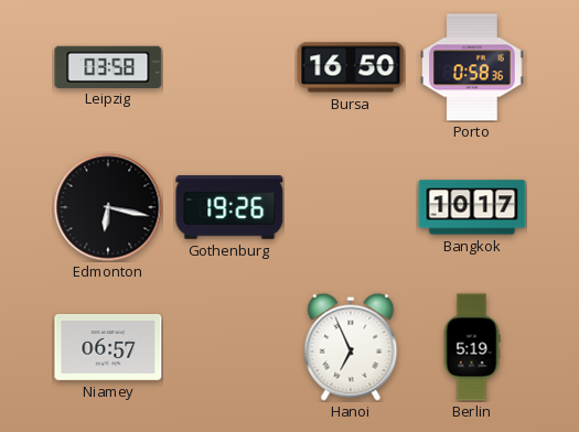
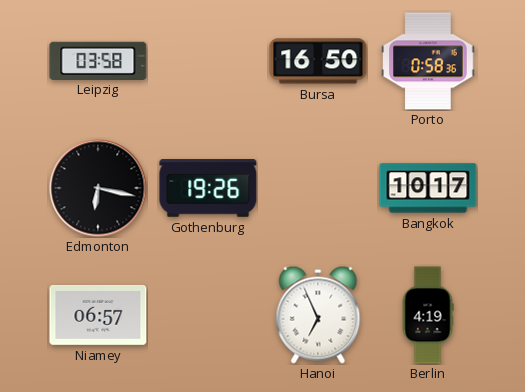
Berlin: 5:19 -> 4:19 (428, 315)
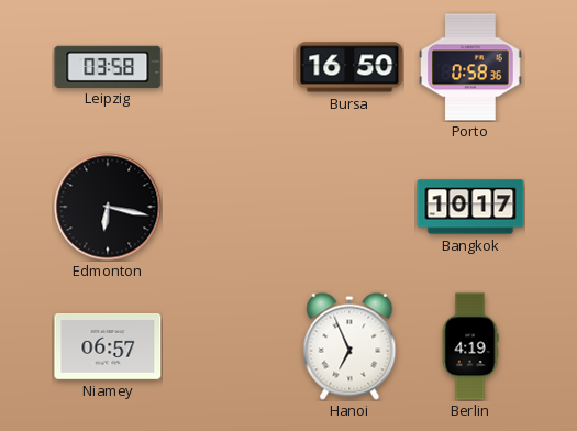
Gothenburg: 19:26 -> none (208, 188)
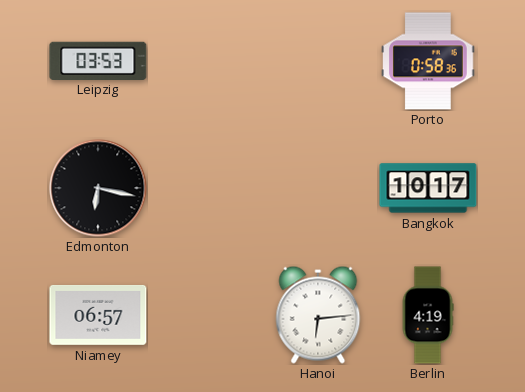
Leipzig: 03:58 -> 03:53 (98, 60)
Bursa: 16:50 -> none (349, 67)
Hanoi: 6:56 -> 6:14 (318, 315)
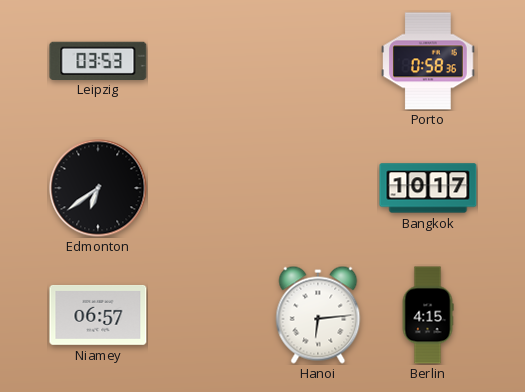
Edmonton: 6:17 -> 6:39 (98, 188)
Berlin: 4:19 -> 4:15 (428, 315)
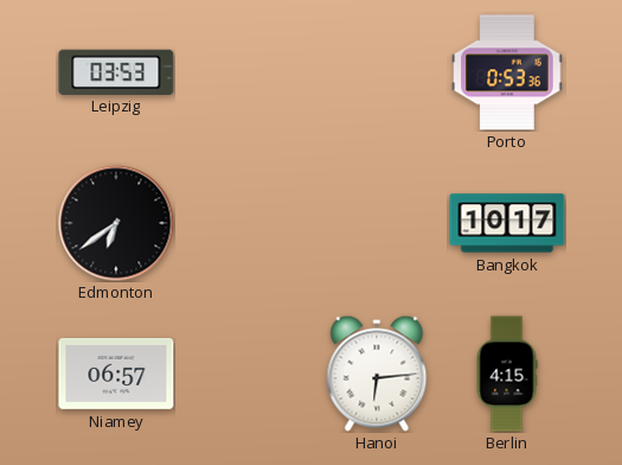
Porto: 0:58 -> 0:53 (507, 72)
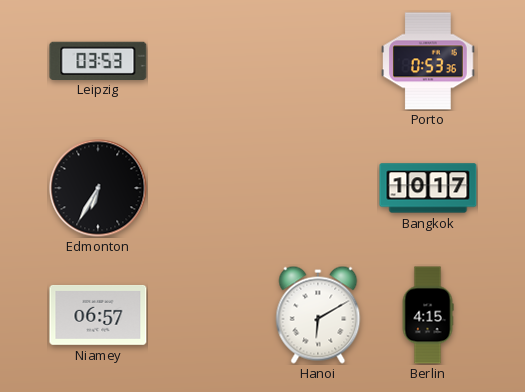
Edmonton: 6:39 -> 6:35 (98, 188)
Hanoi: 6:14 -> 6:10 (318, 315)
